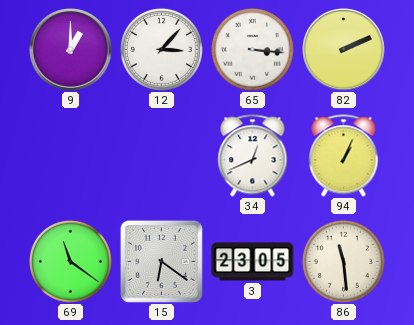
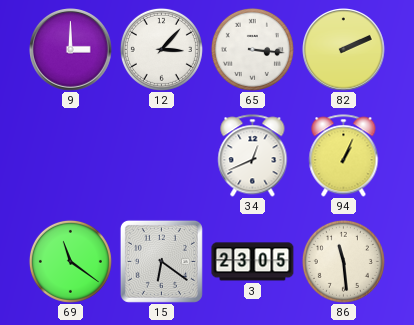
9: 1:00 -> 3:00 (71, 50)
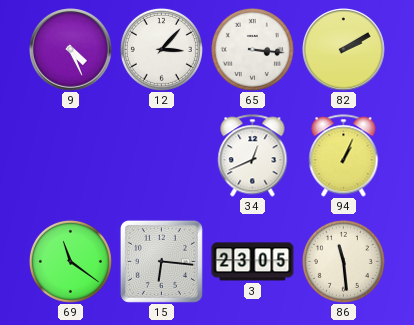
9: 3:00 -> 4:26 (71, 50)
82: 2:11 -> 2:10 (344, 50)
15: 6:21 -> 6:16 (161, 261)
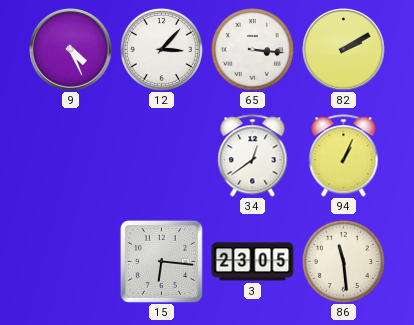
34: 12:41 -> 12:39 (253, 156)
69: 11:21 -> none (70, 261)
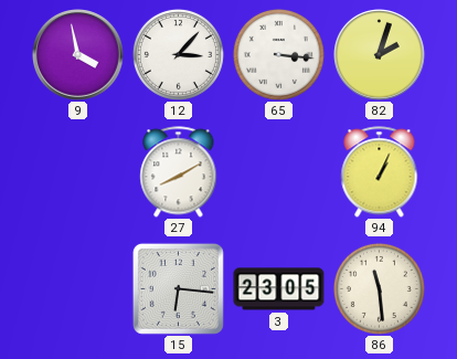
9: 4:26 -> 3:58 (78, 55)
82: 2:10 -> 2:03 (380, 55)
27: none -> 8:10 (179, 172)
34: 12:39 -> none (253, 156)
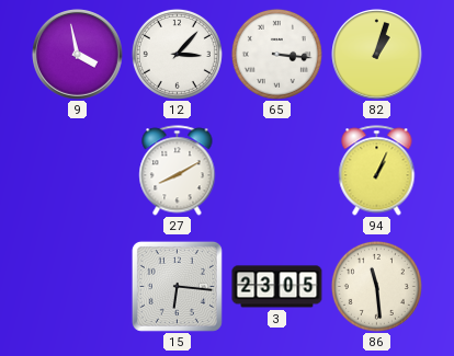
82: 2:03 -> 1:03 (377, 55)
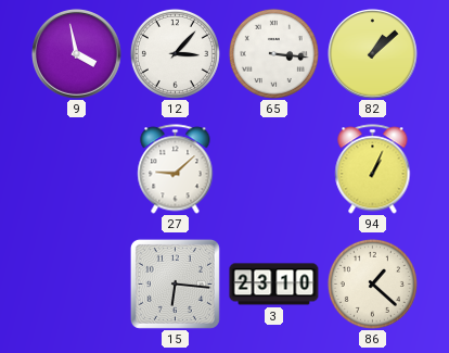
82: 1:03 -> 1:08 (373, 54)
27: 8:10 -> 9:08 (176, 169)
3: 23:05 -> 23:10 (274, 285)
86: 11:29 -> 1:22 (372, 283)
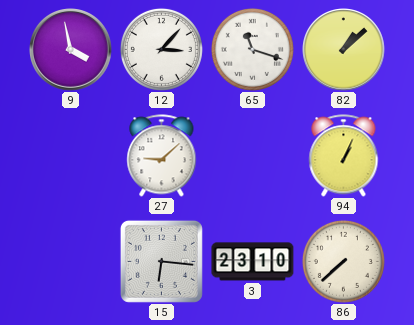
65: 3:16 -> 11:18 (252, 49)
86: 1:22 -> 7:38 (343, 261)
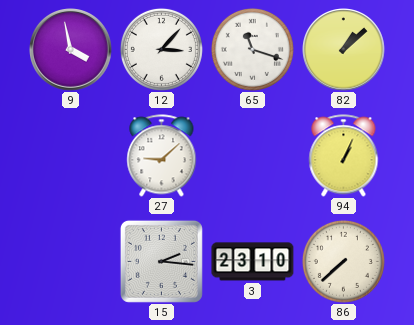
15: 6:16 -> 2:16 (161, 261)
